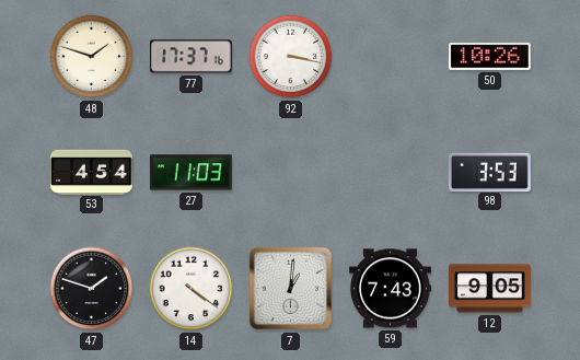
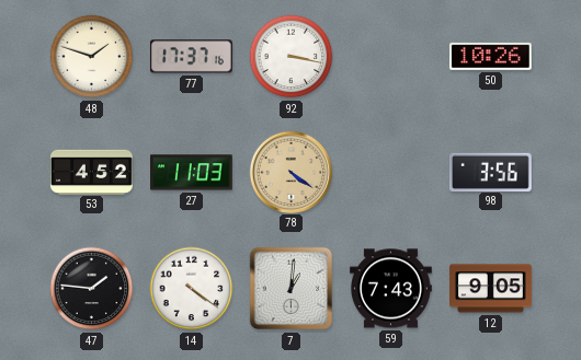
53: 4:54 -> 4:52 (92, 172)
78: none -> 4:21 (290, 172)
98: 3:53 -> 3:56 (491, 172)
47: 1:48 -> 1:46 (92, 289)
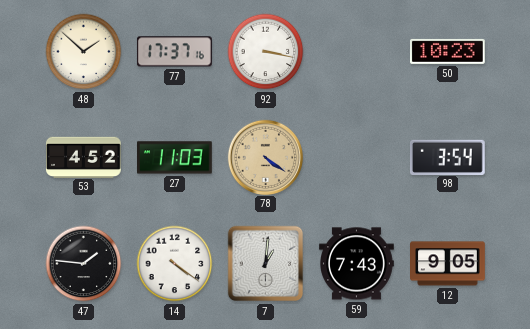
48: 1:48 -> 1:52 (84, 52)
50: 10:26 -> 10:23 (448, 51)
98: 3:56 -> 3:54 (448, 157)
